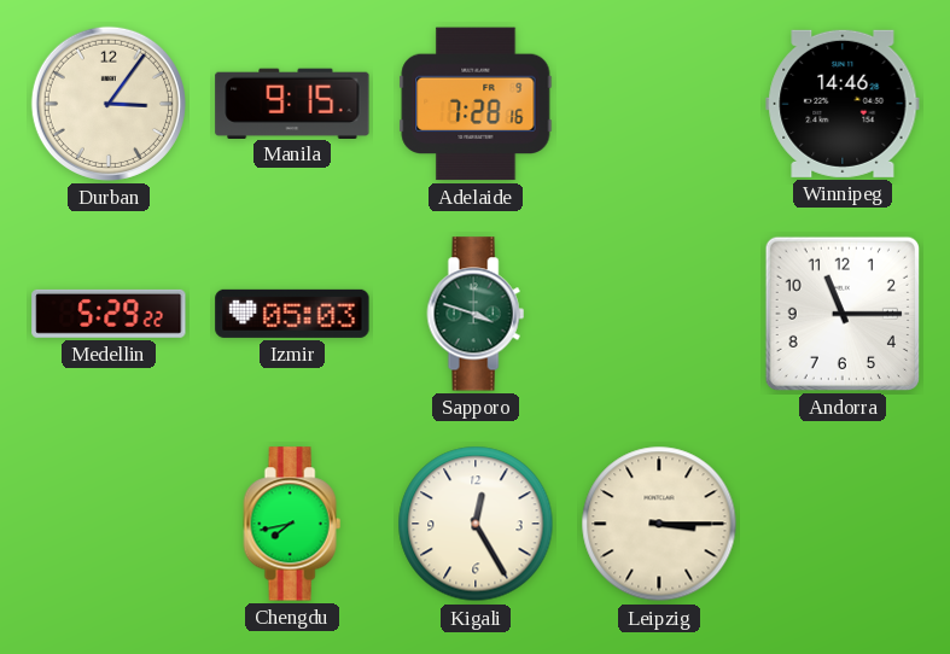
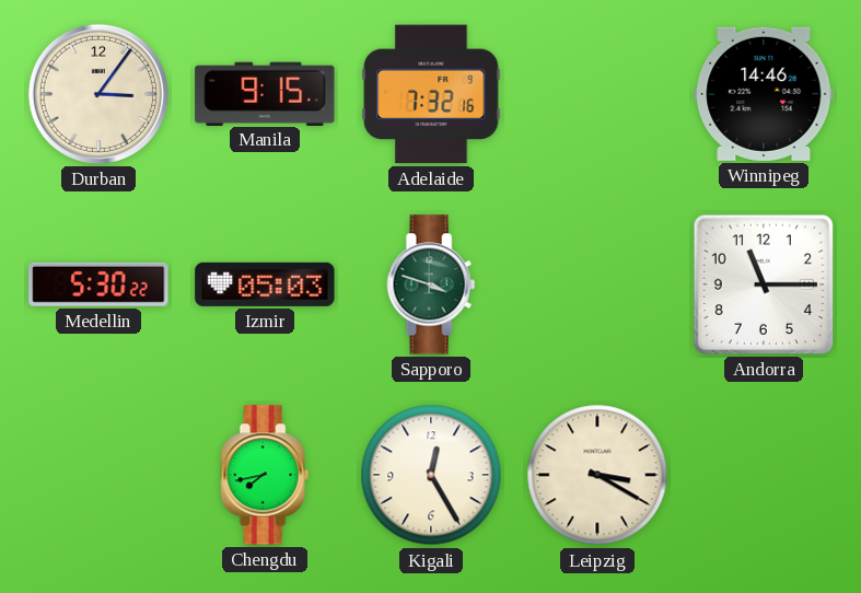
Adelaide: 7:28 -> 7:32 (431, 94)
Medellin: 5:29 -> 5:30 (98, 284)
Leipzig: 3:15 -> 3:20 (597, 475)
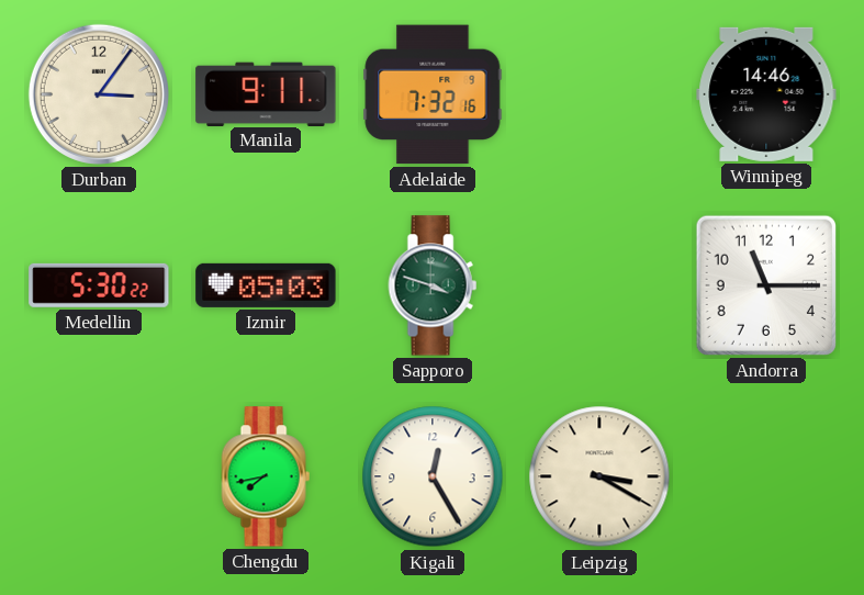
Manila: 9:15 -> 9:11 (266, 93)
